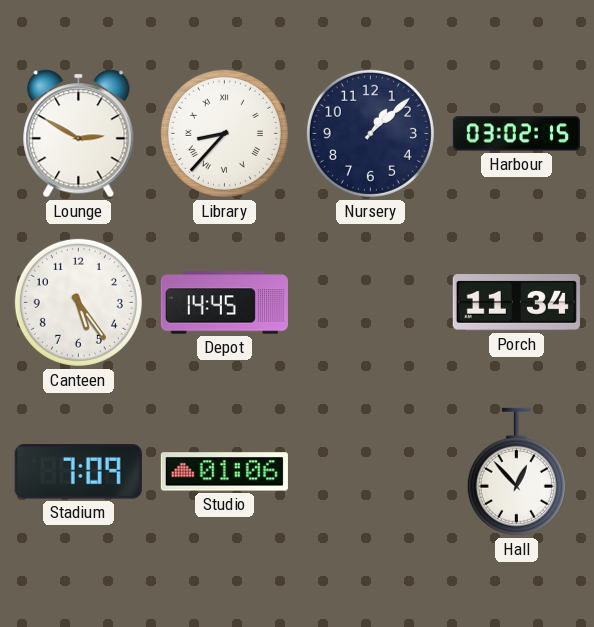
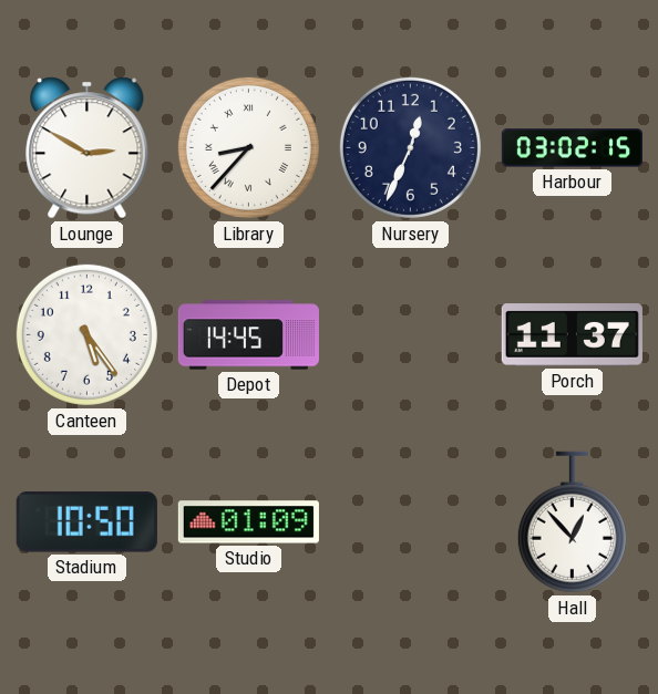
Nursery: 1:08 -> 12:34 (410, 147)
Porch: 11:34 -> 11:37 (572, 335)
Stadium: 7:09 -> 10:50 (86, 522)
Studio: 01:06 -> 01:09 (248, 522)
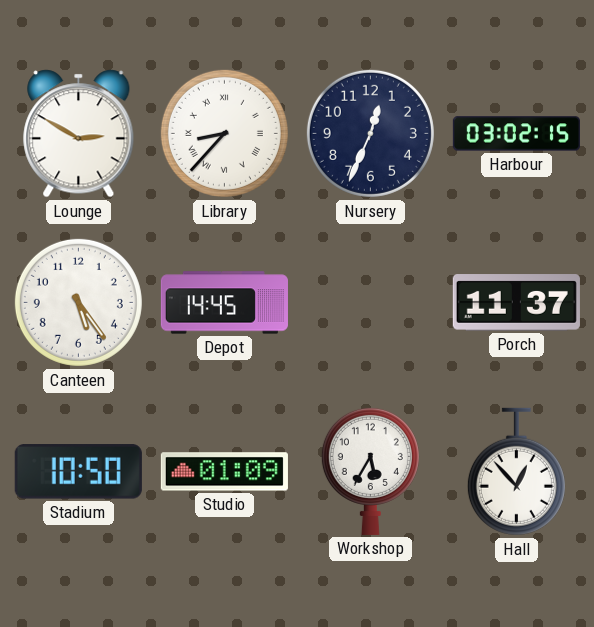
Workshop: none -> 5:35 (370, 471)
